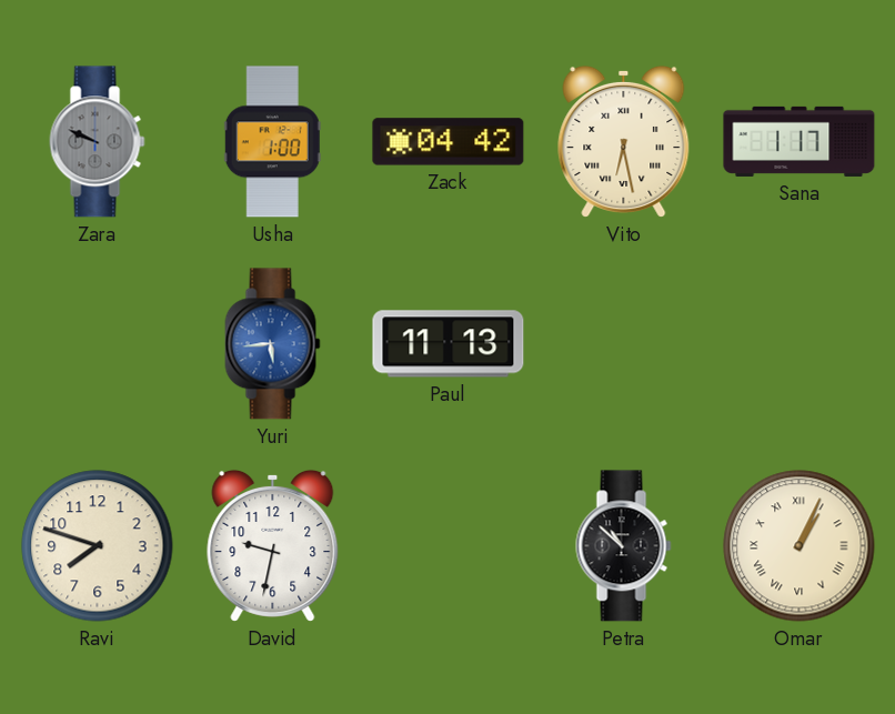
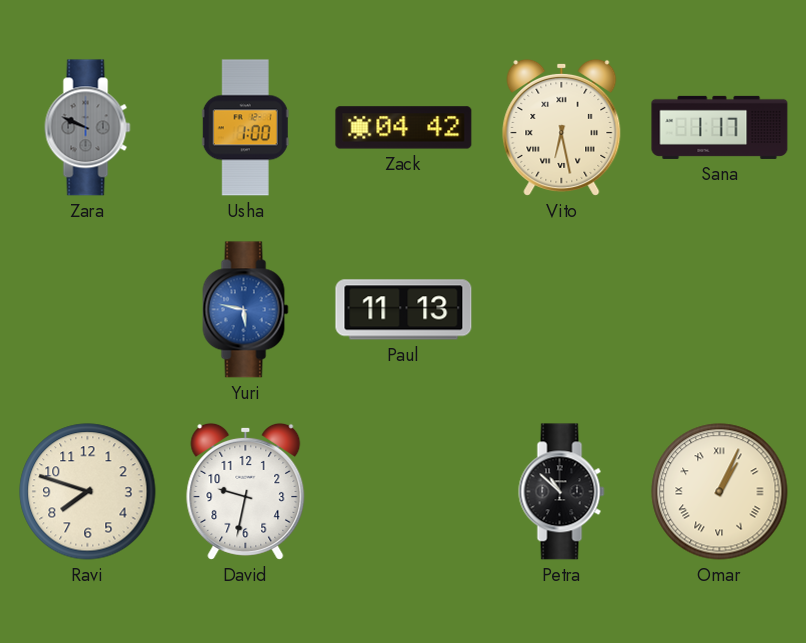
Yuri: 5:44 -> 5:47 (246, 310)
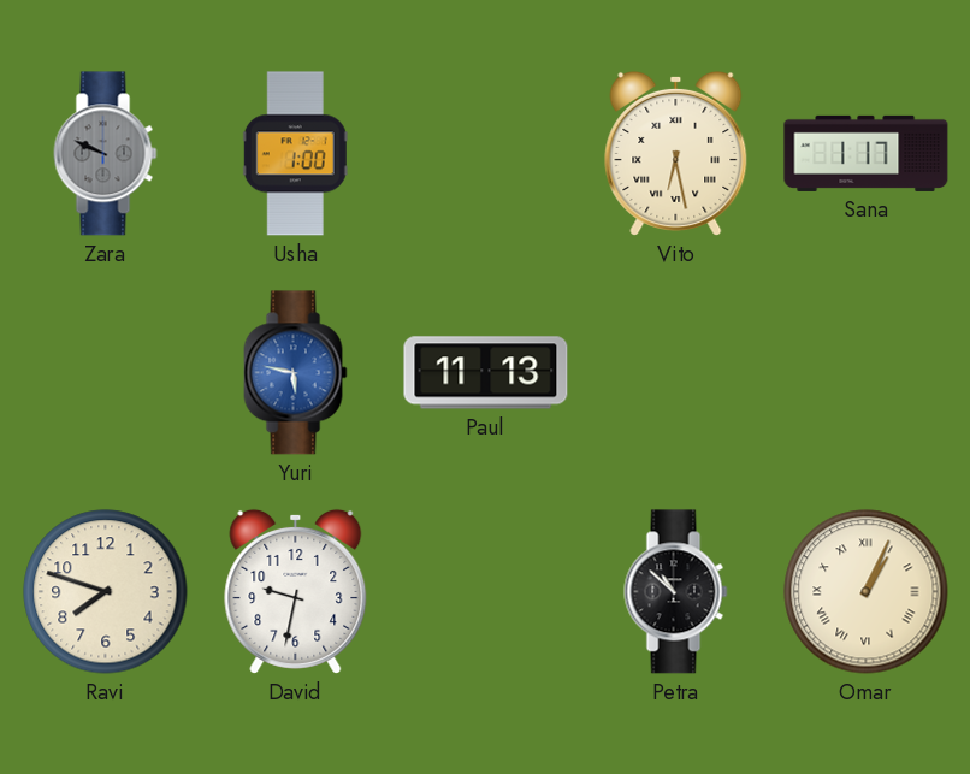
Zack: 04:42 -> none (404, 128)
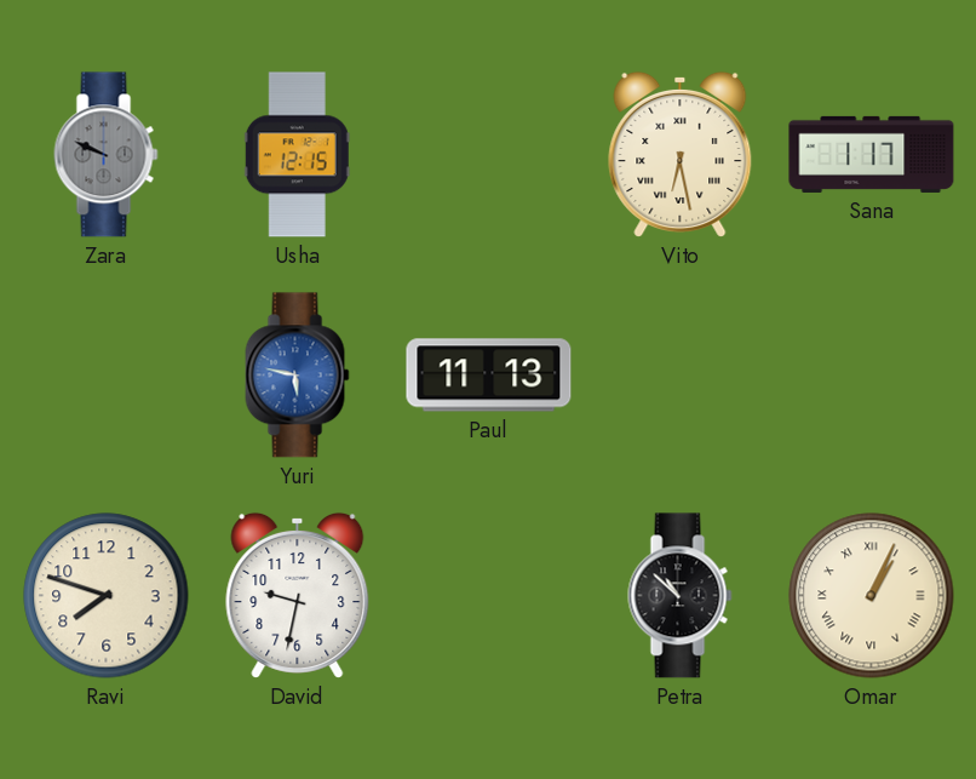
Usha: 1:00 -> 12:15 (297, 155)
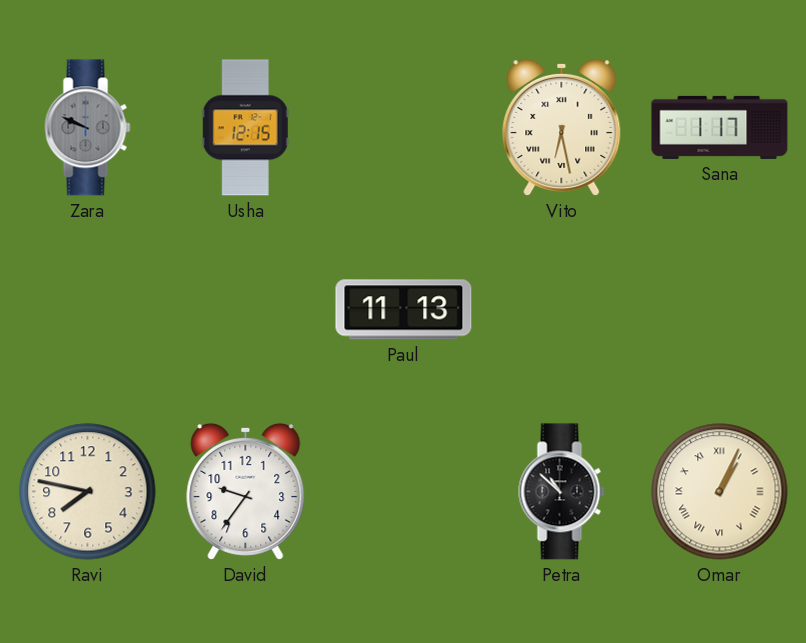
Yuri: 5:47 -> none (298, 376)
Ravi: 7:48 -> 7:47 (88, 492)
David: 9:32 -> 9:36 (246, 491)
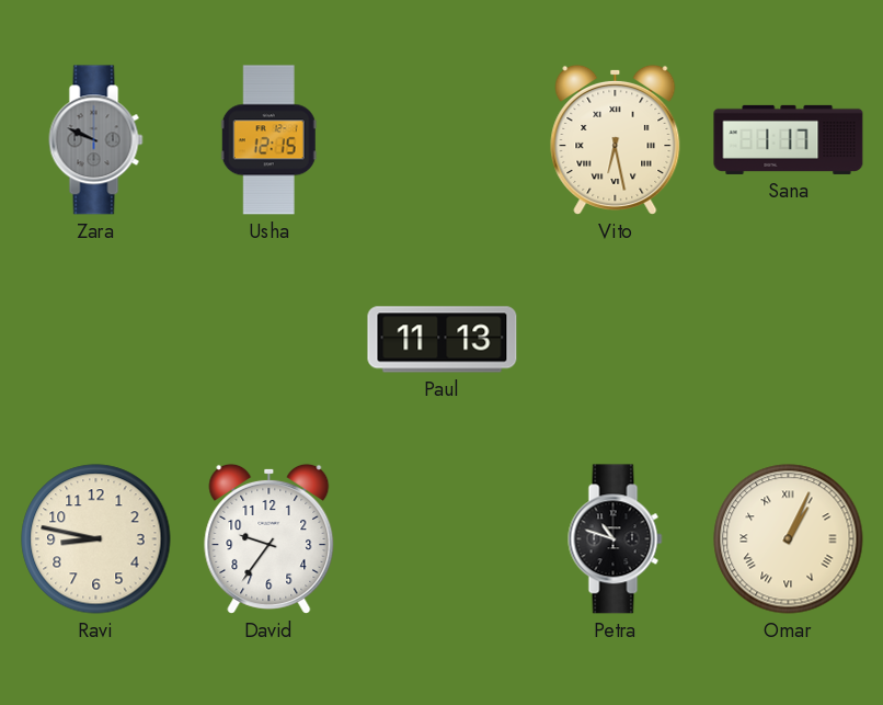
Ravi: 7:47 -> 8:47 (96, 539)
Petra: 10:52 -> 10:48 (616, 539)
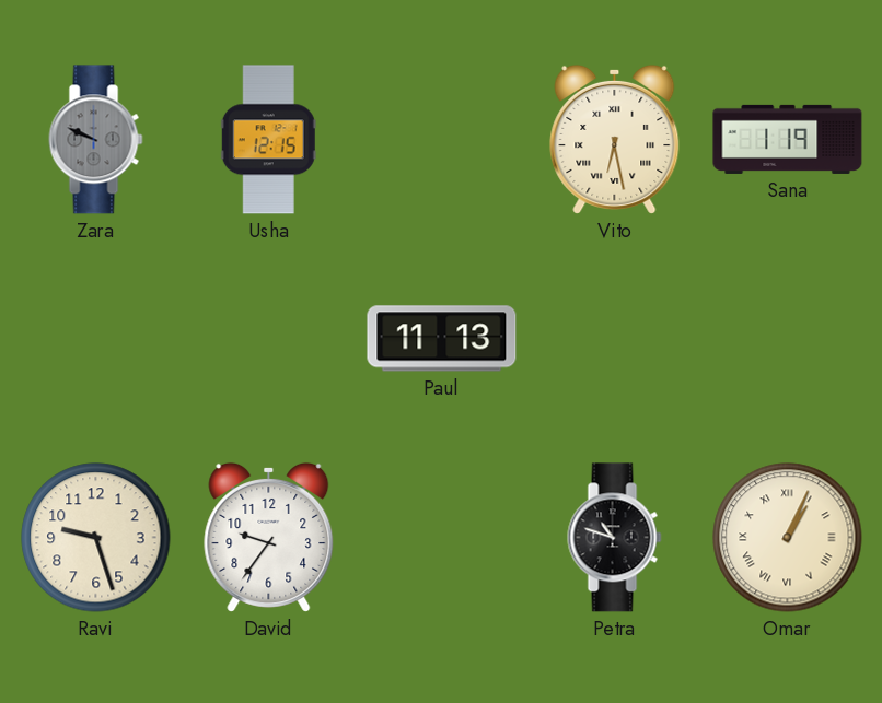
Sana: 1:17 -> 1:19 (788, 139)
Ravi: 8:47 -> 9:27 (96, 538)
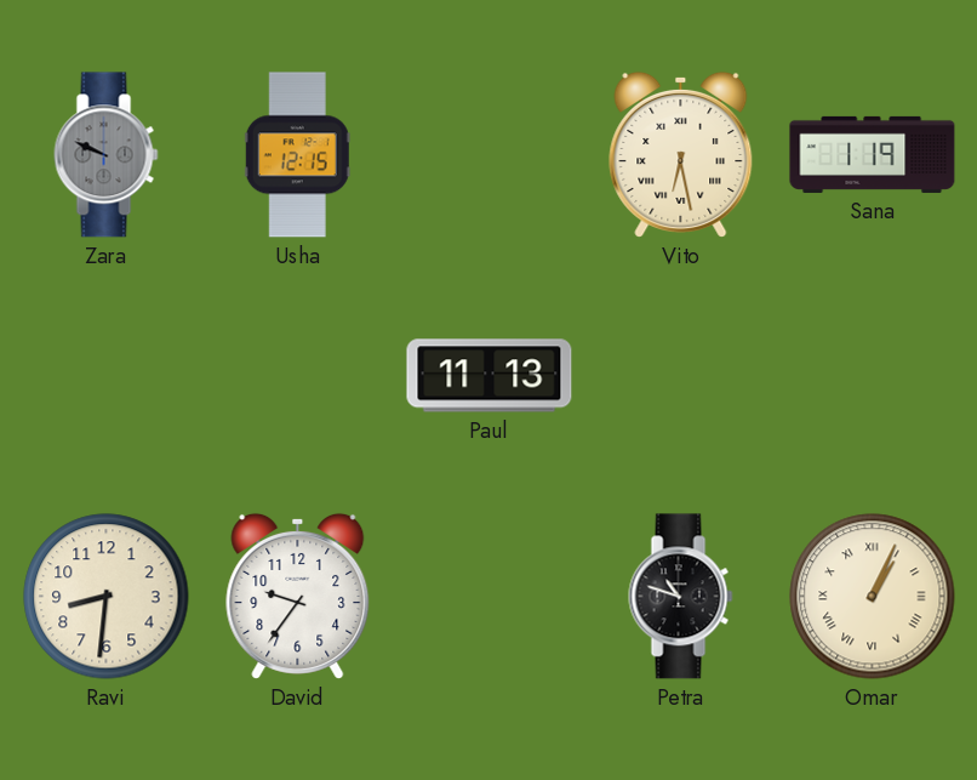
Ravi: 9:27 -> 8:31 (107, 597)
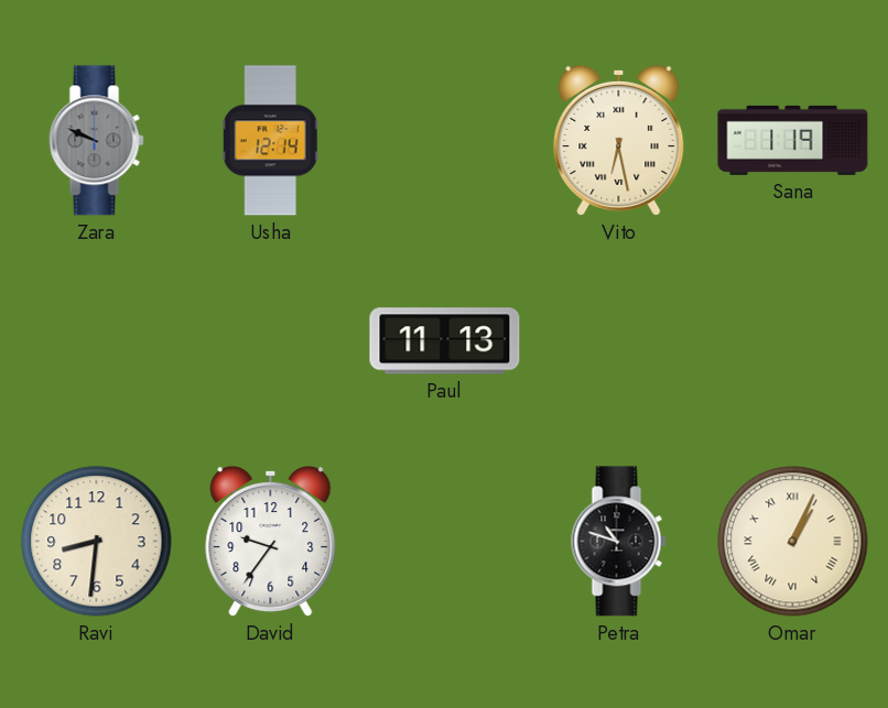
Usha: 12:15 -> 12:14 (270, 141)
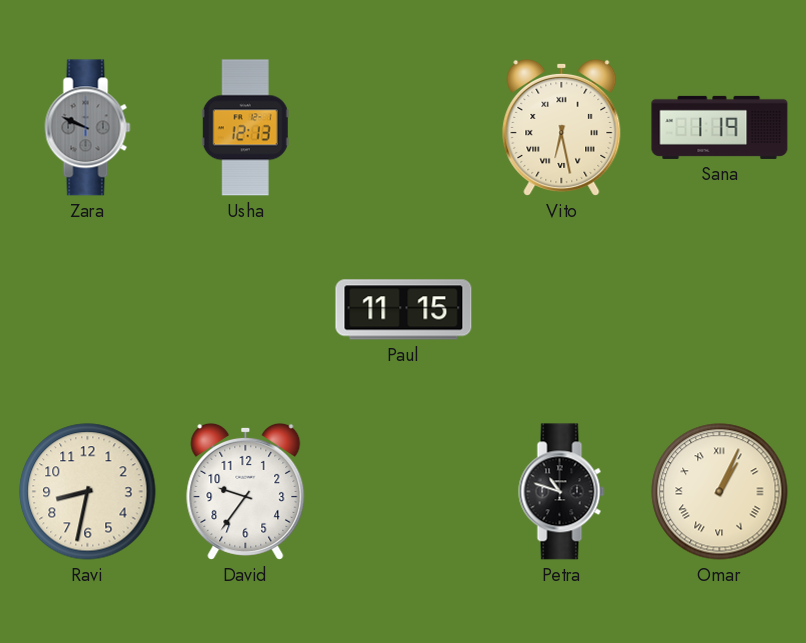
Usha: 12:14 -> 12:13 (245, 128)
Paul: 11:13 -> 11:15 (404, 310)
Ravi: 8:31 -> 8:32 (88, 492)
